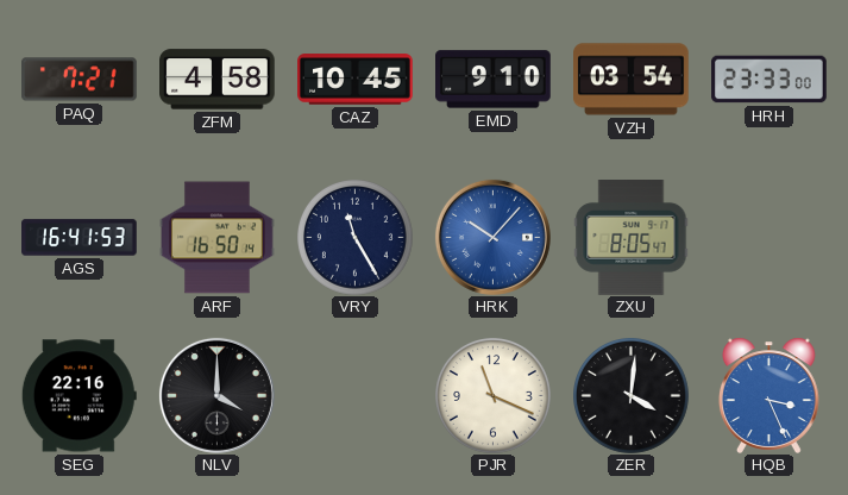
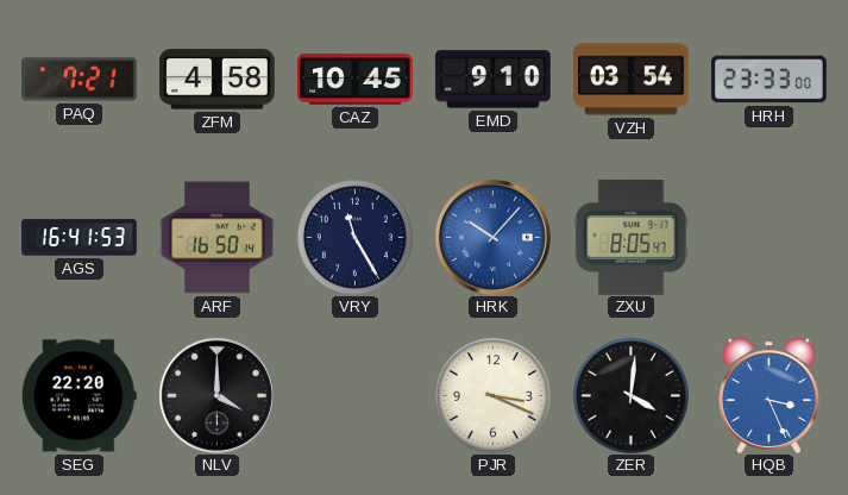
SEG: 22:16 -> 22:20 (78, 396)
PJR: 11:19 -> 3:19 (494, 396)
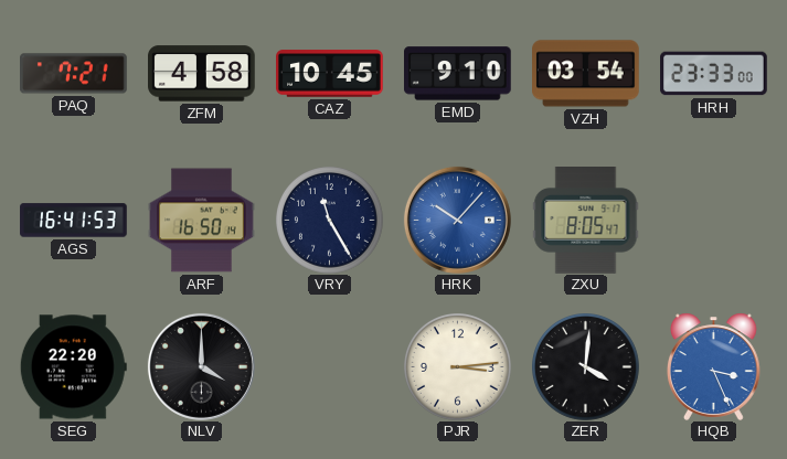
PJR: 3:19 -> 3:14 (458, 367)
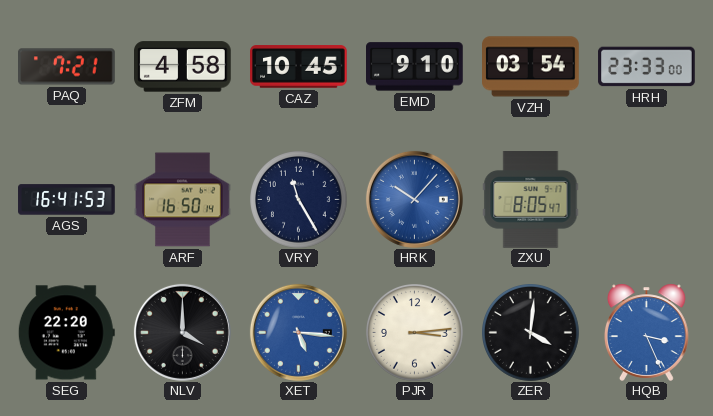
XET: none -> 5:16 (298, 332)
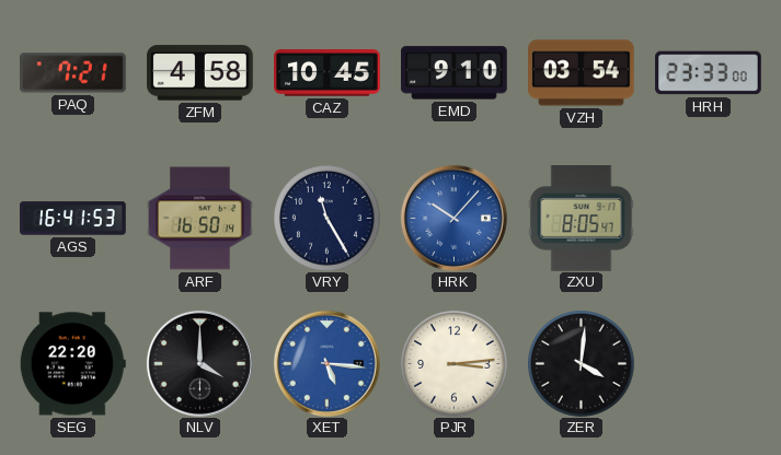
HQB: 3:26 -> none (646, 332)
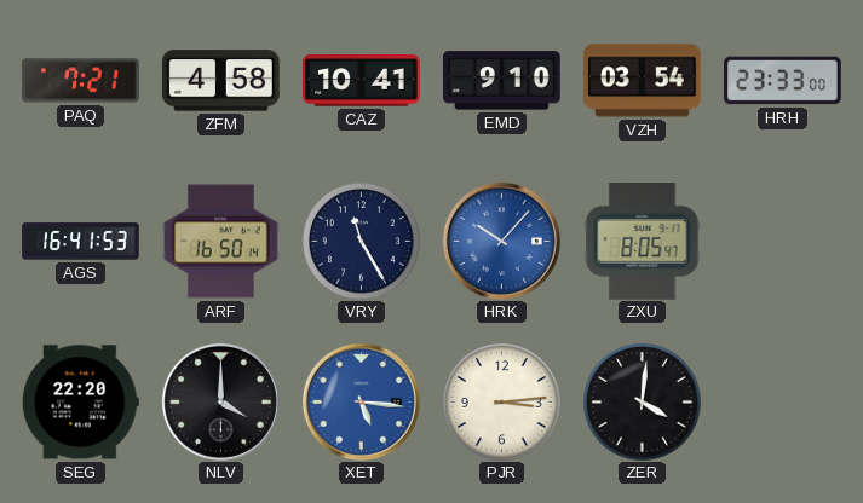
CAZ: 10:45 -> 10:41 (362, 81)
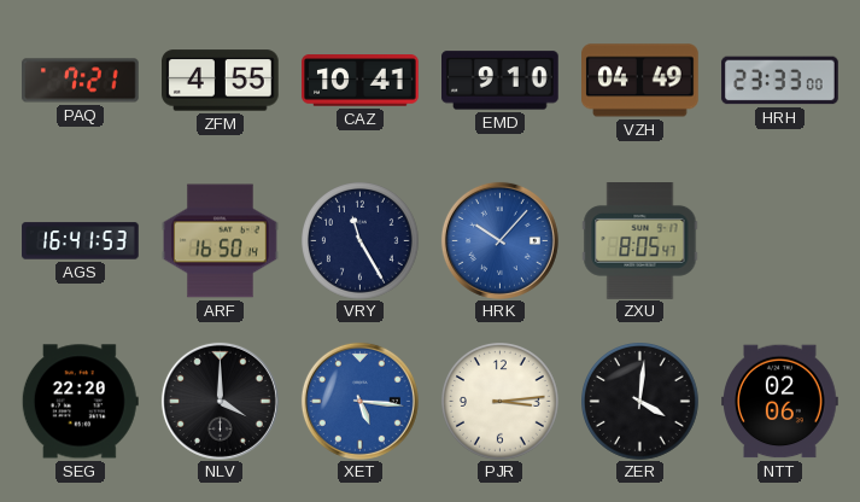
ZFM: 4:58 -> 4:55 (221, 81)
VZH: 03:54 -> 04:49 (640, 81)
NTT: none -> 02:06 (780, 402)
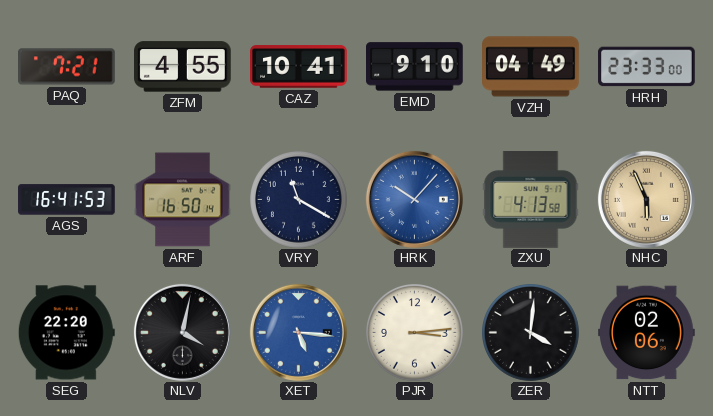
VRY: 11:25 -> 11:20 (299, 200)
ZXU: 8:05 -> 4:13 (531, 200)
NHC: none -> 5:56 (646, 199)
NLV: 4:00 -> 4:02 (182, 332)
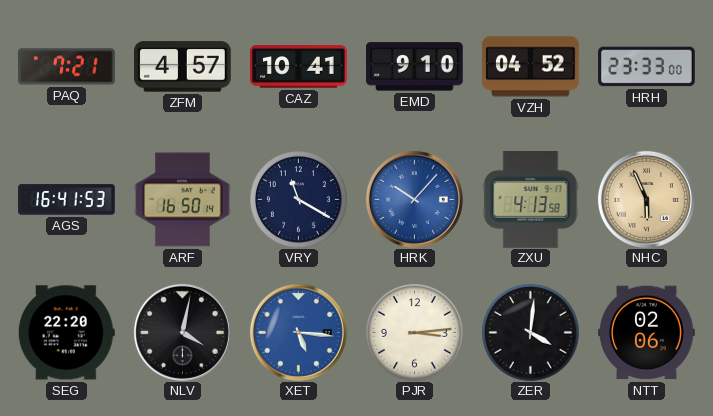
ZFM: 4:55 -> 4:57 (183, 67)
VZH: 04:49 -> 04:52 (531, 67)
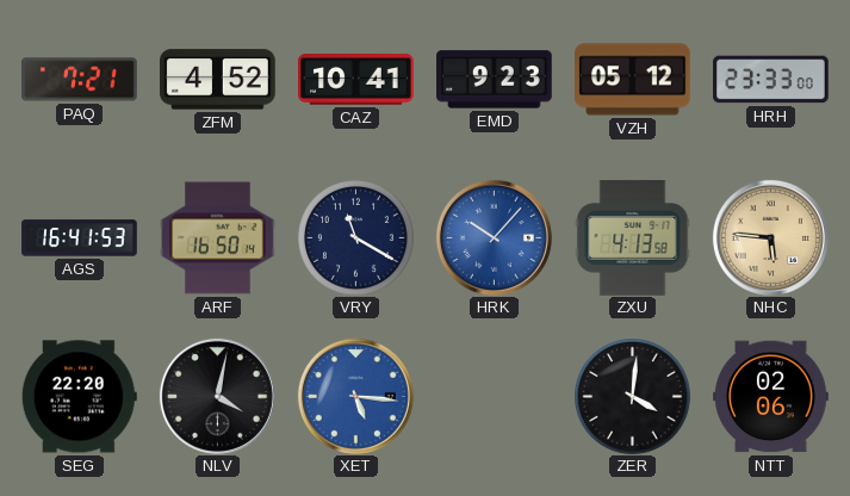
ZFM: 4:57 -> 4:52 (218, 80)
EMD: 9:10 -> 9:23 (495, 80)
VZH: 04:52 -> 05:12 (633, 80)
NHC: 5:56 -> 5:46 (770, 237)
PJR: 3:14 -> none (415, 333)
